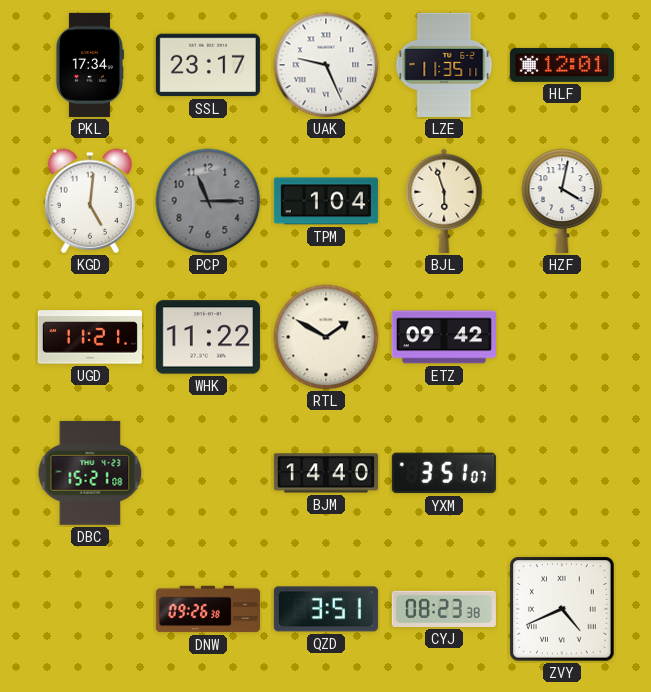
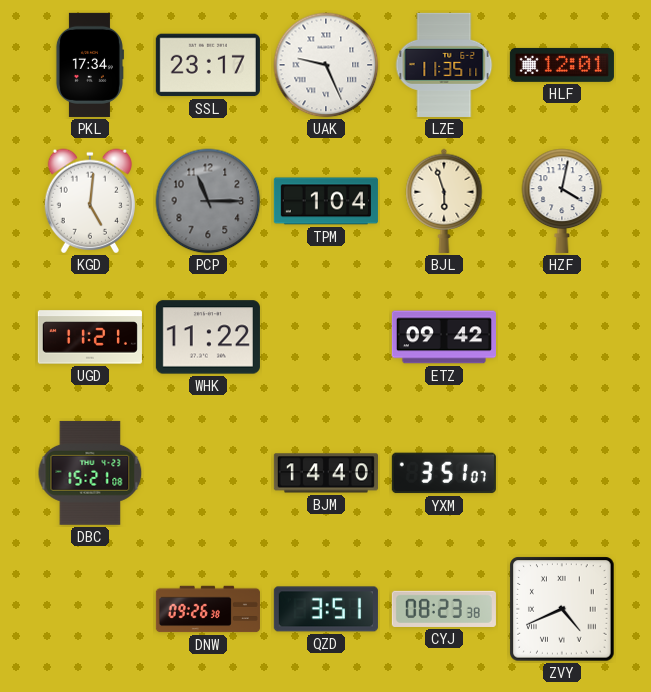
RTL: 1:50 -> none (326, 337)
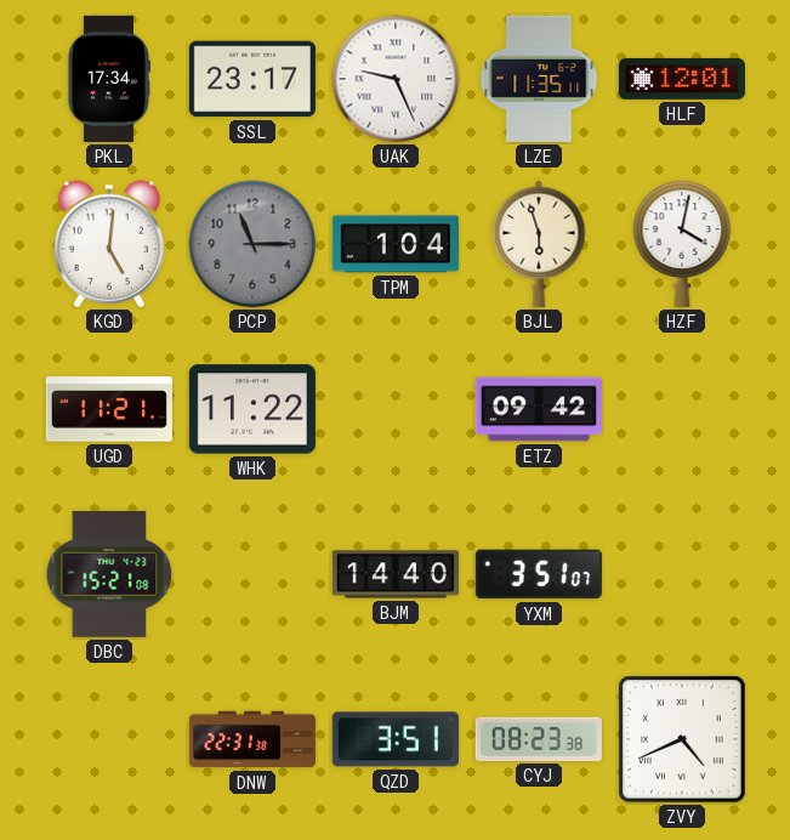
DNW: 09:26 -> 22:31 (252, 739)
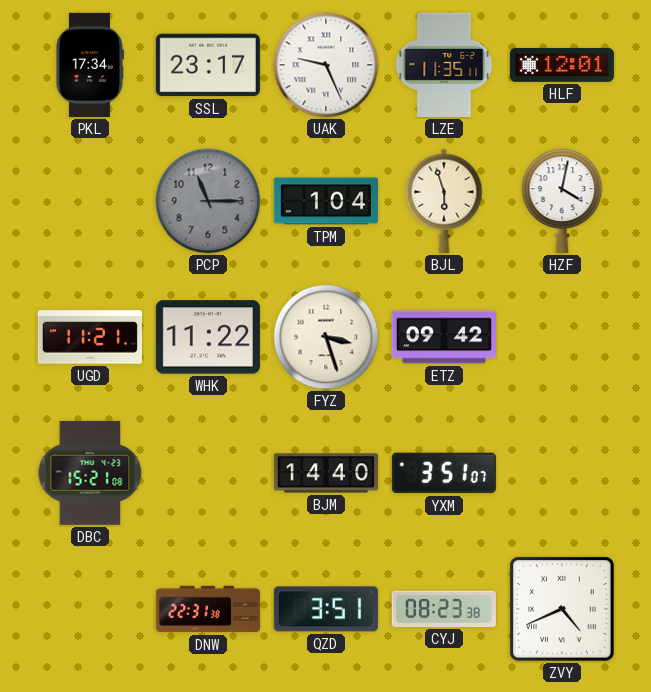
KGD: 5:01 -> none (109, 244)
FYZ: none -> 3:27 (326, 337)
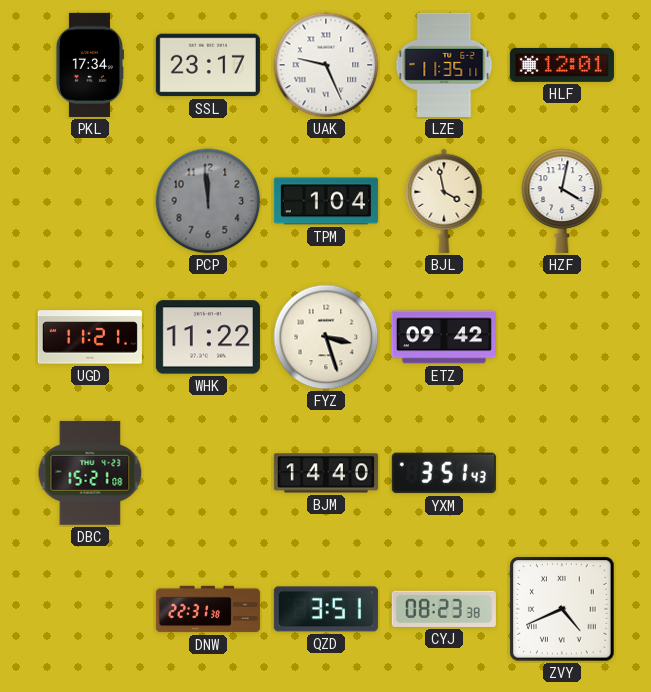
PCP: 11:15 -> 11:59 (208, 201)
BJL: 5:57 -> 3:58 (444, 201)
YXM: 3:51:07 -> 3:51:43 (444, 473)
